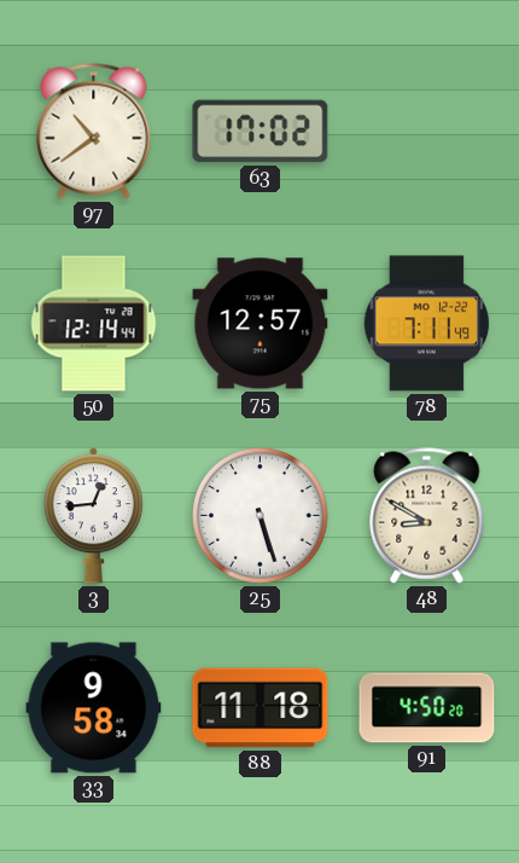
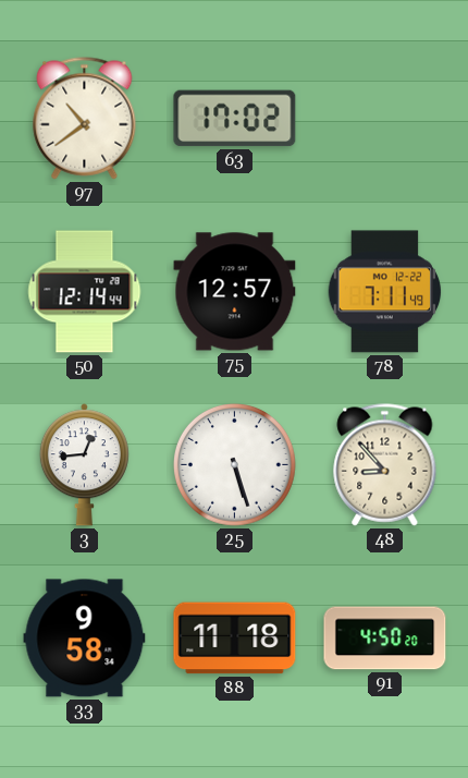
48: 8:50 -> 8:53 (385, 465)
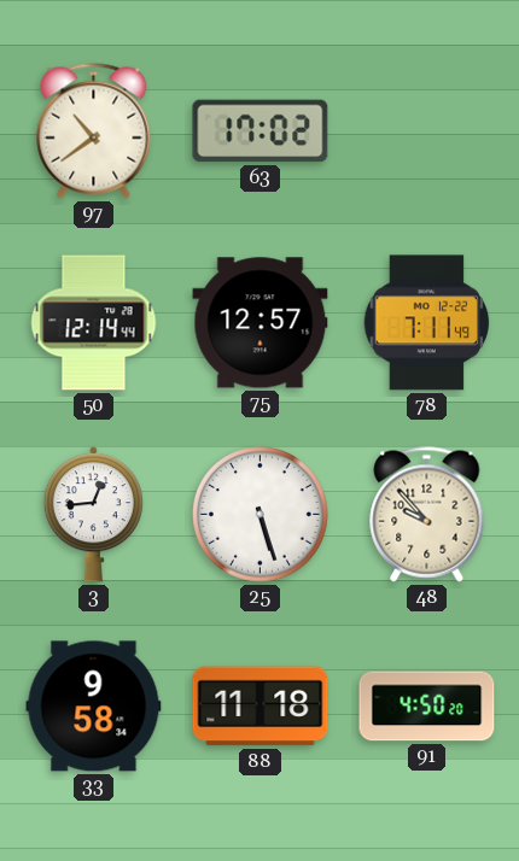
48: 8:53 -> 9:53 (427, 515)
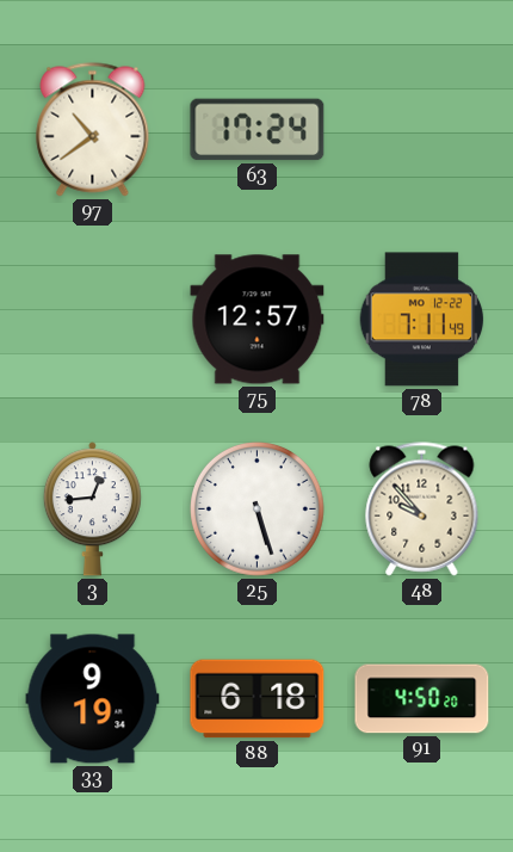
63: 17:02 -> 17:24 (258, 130)
50: 12:14 -> none (94, 323)
33: 9:58 -> 9:19 (93, 699)
88: 11:18 -> 6:18 (258, 699)
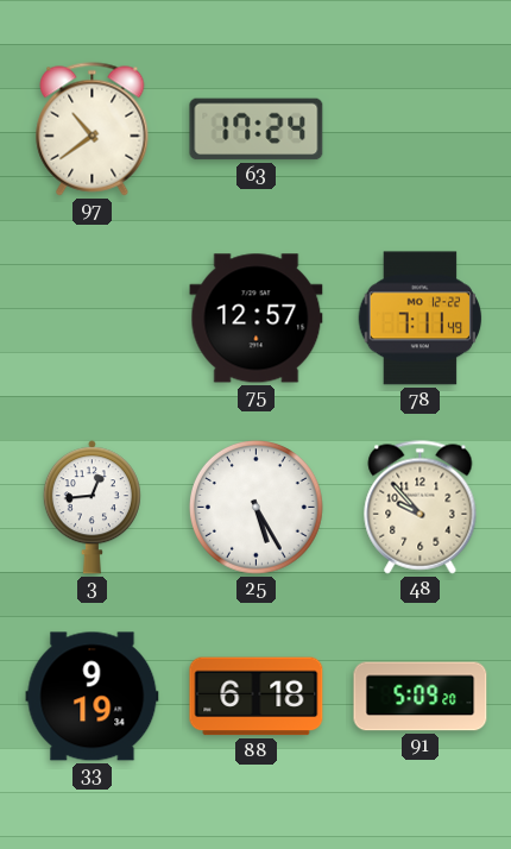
25: 5:27 -> 5:25 (257, 508)
91: 4:50 -> 5:09 (421, 697)
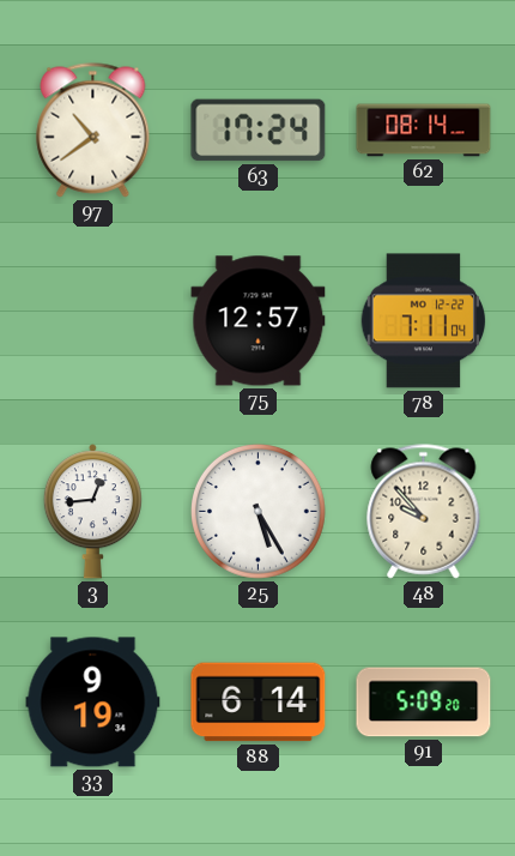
62: none -> 08:14 (424, 131)
78: 7:11:49 -> 7:11:04 (424, 321)
88: 6:18 -> 6:14 (259, 703)
